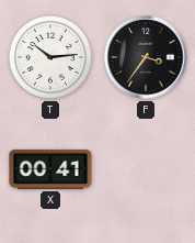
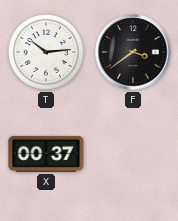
F: 3:36 -> 3:39 (133, 52)
X: 00:41 -> 00:37 (46, 154)
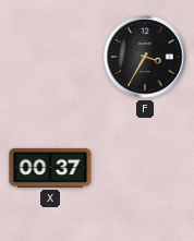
T: 10:14 -> none (47, 53)
F: 3:39 -> 3:35 (145, 57)
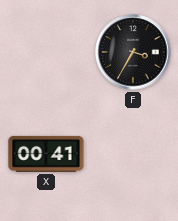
X: 00:37 -> 00:41 (46, 154)
